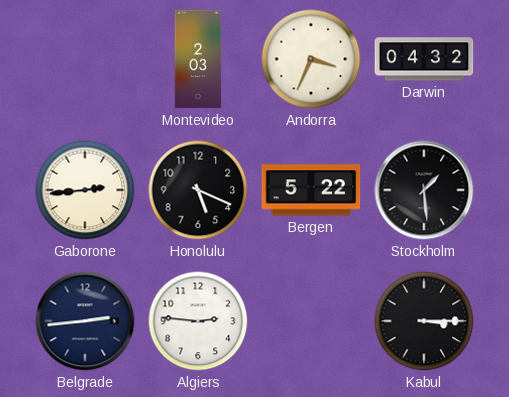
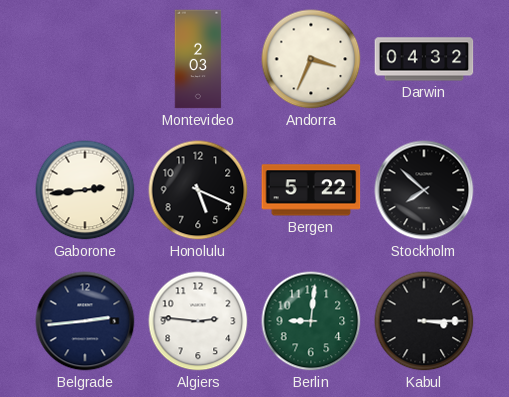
Stockholm: 1:29 -> 7:52 (424, 190)
Berlin: none -> 9:01 (311, 321)
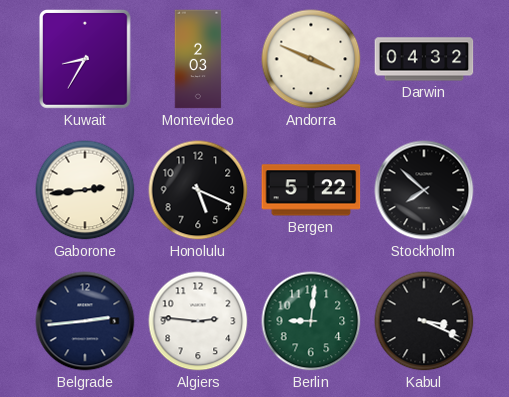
Kuwait: none -> 8:35 (86, 60)
Andorra: 3:34 -> 3:49 (311, 59)
Kabul: 3:15 -> 3:19 (424, 321)
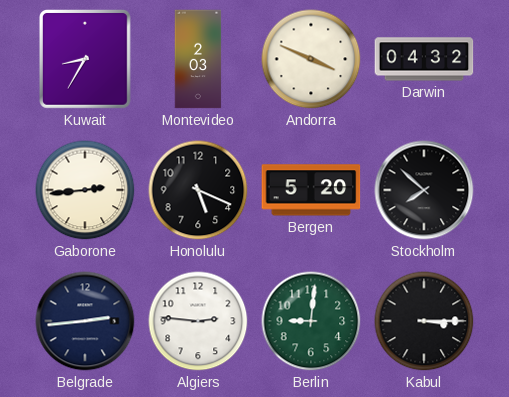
Bergen: 5:22 -> 5:20 (311, 190)
Kabul: 3:19 -> 3:15 (424, 321)
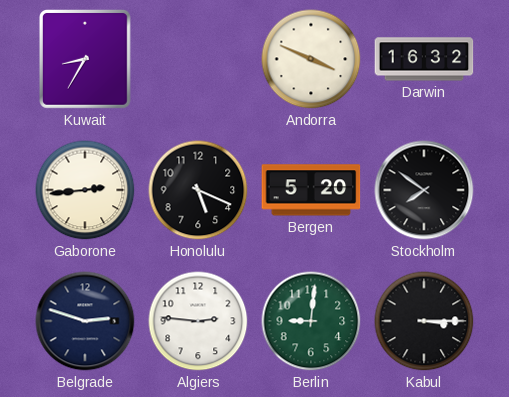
Montevideo: 2:03 -> none (198, 59)
Darwin: 04:32 -> 16:32 (424, 59)
Stockholm: 7:52 -> 7:51 (424, 190)
Belgrade: 2:44 -> 2:48 (85, 321)
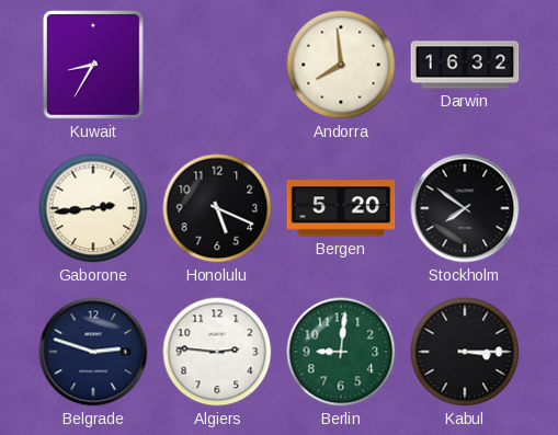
Andorra: 3:49 -> 7:59 (341, 65)
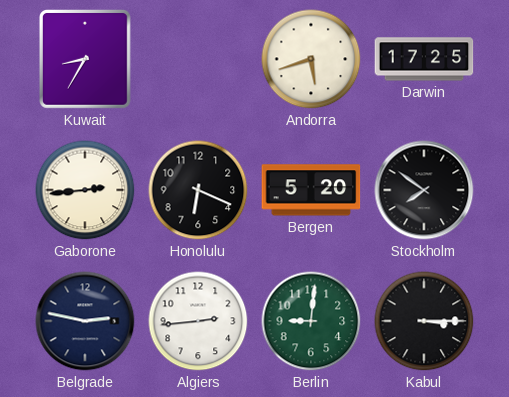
Andorra: 7:59 -> 5:42 (311, 59)
Darwin: 16:32 -> 17:25 (424, 59)
Honolulu: 5:19 -> 6:19 (198, 190)
Belgrade: 2:48 -> 2:47 (85, 321)
Algiers: 2:46 -> 2:44 (198, 321)
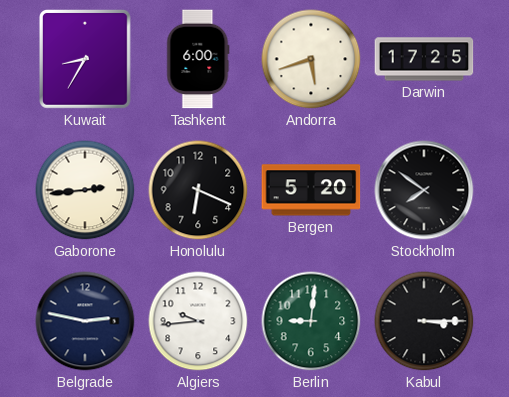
Tashkent: none -> 6:00 (198, 59)
Algiers: 2:44 -> 9:44 (198, 321)
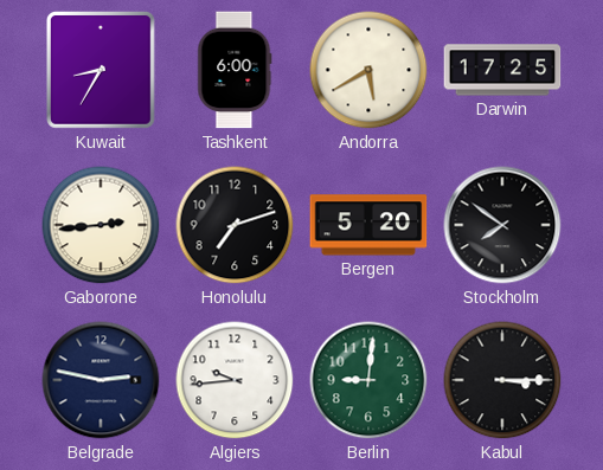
Andorra: 5:42 -> 5:40 (368, 70)
Honolulu: 6:19 -> 7:12 (235, 225)
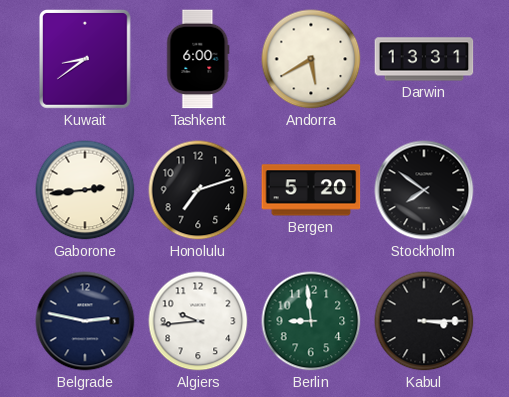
Kuwait: 8:35 -> 8:39 (86, 60)
Darwin: 17:25 -> 13:31 (424, 59)
Berlin: 9:01 -> 8:59 (311, 321)
